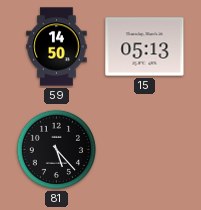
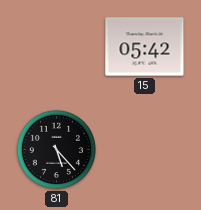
59: 14:50 -> none (57, 47)
15: 05:13 -> 05:42 (145, 47)
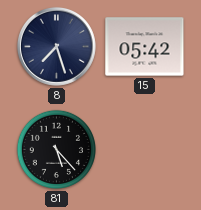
8: none -> 7:27 (56, 46)
